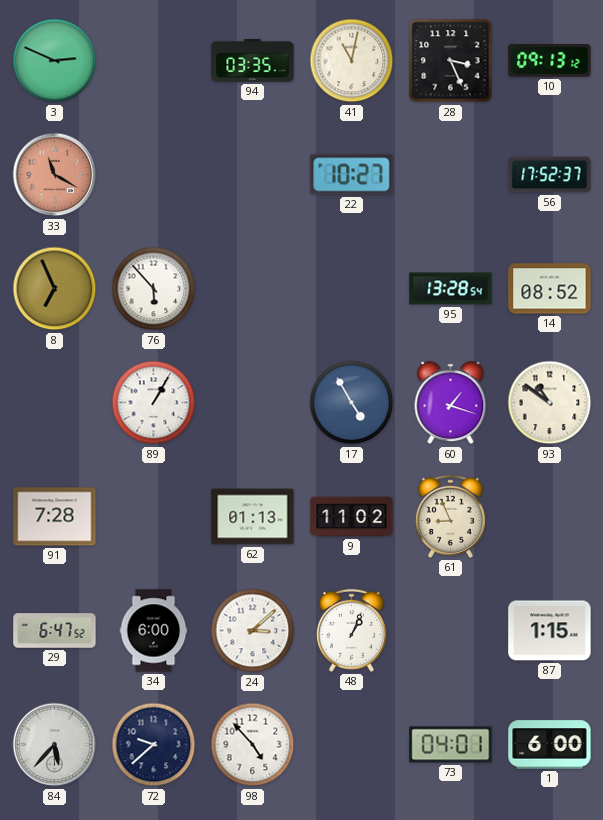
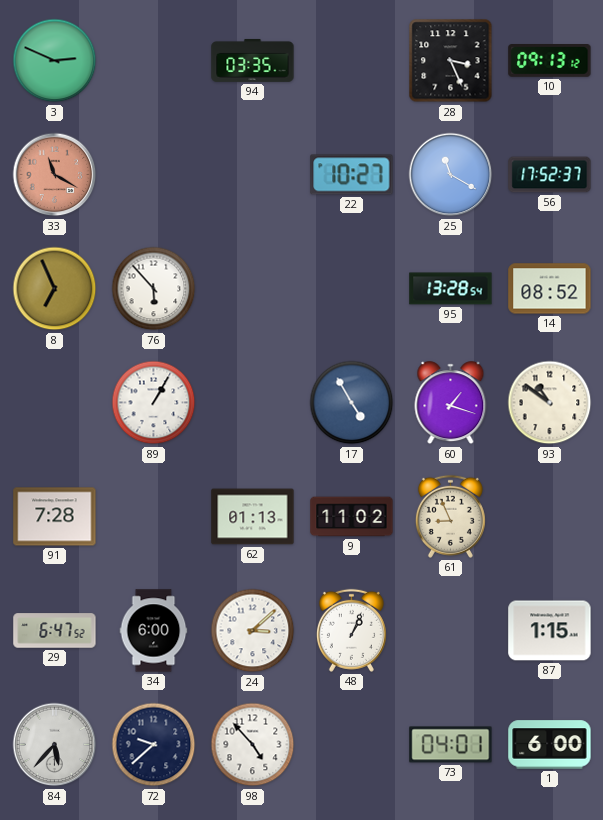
41: 11:02 -> none (352, 61)
25: none -> 11:20 (451, 175)
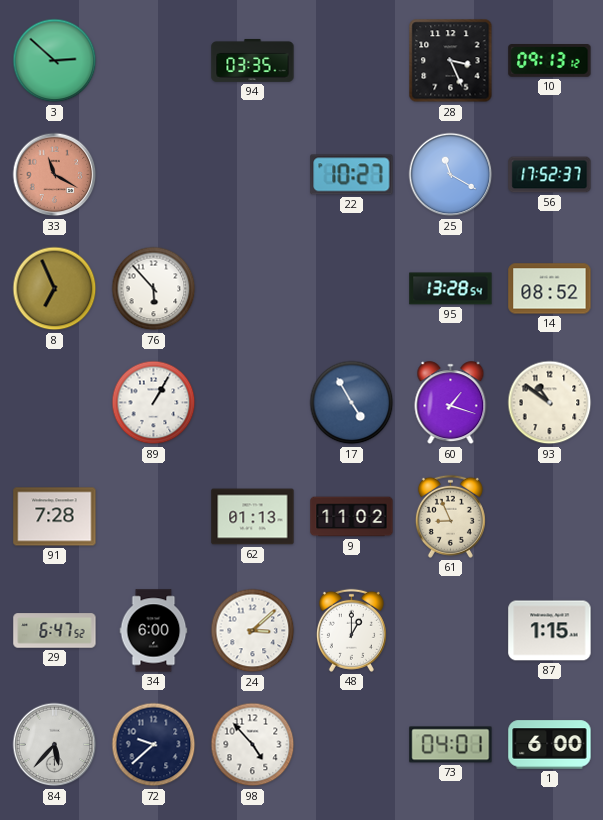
3: 2:49 -> 2:52 (55, 61)
48: 1:04 -> 1:00 (351, 630)
